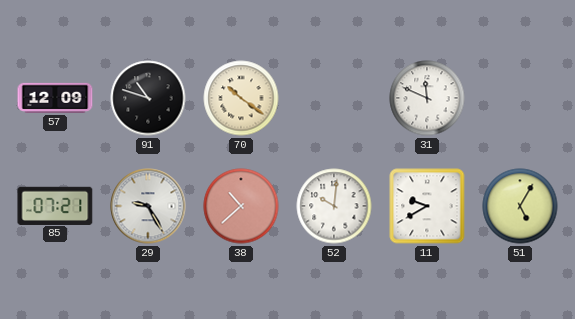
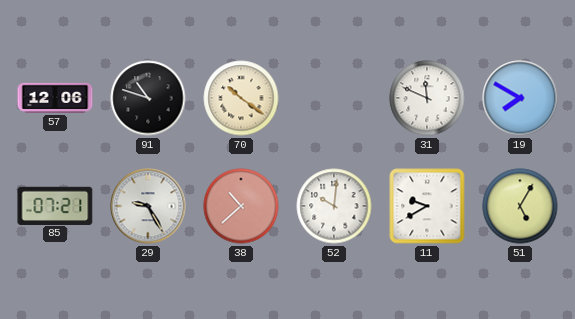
57: 12:09 -> 12:06 (55, 98)
19: none -> 7:50 (520, 98)
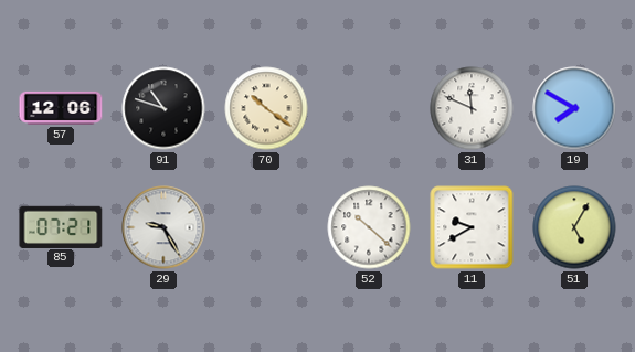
38: 10:38 -> none (241, 206)
52: 10:01 -> 10:22 (369, 227)
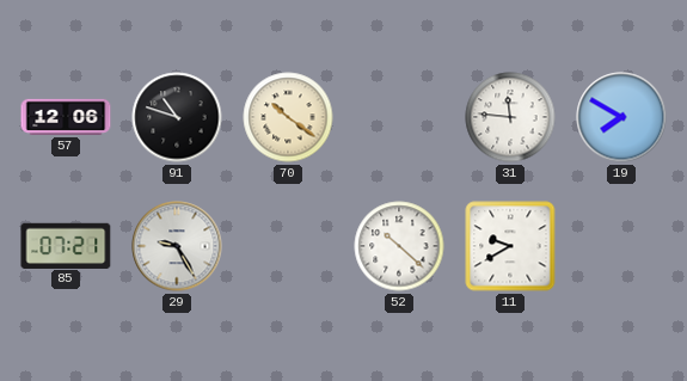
31: 11:49 -> 11:46 (510, 117)
51: 5:05 -> none (574, 227)
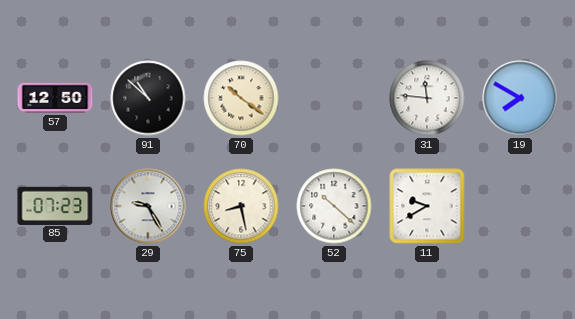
57: 12:06 -> 12:50 (55, 98)
91: 10:48 -> 10:52 (148, 98)
85: 07:21 -> 07:23 (55, 205)
75: none -> 8:28 (241, 206)
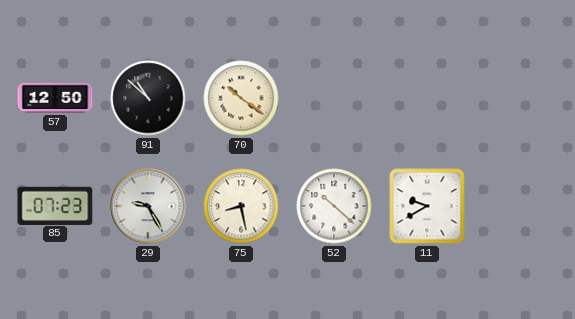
31: 11:46 -> none (427, 98)
19: 7:50 -> none (520, 98)
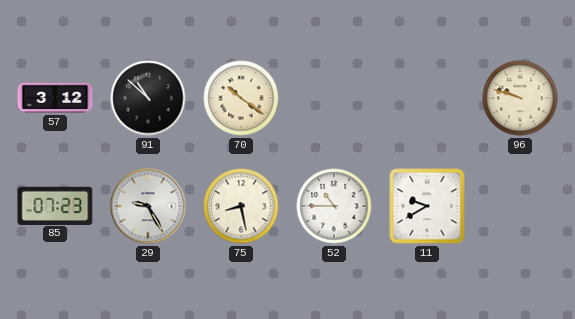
57: 12:50 -> 3:12 (55, 98)
96: none -> 9:48 (520, 98)
52: 10:22 -> 10:45 (334, 206)
